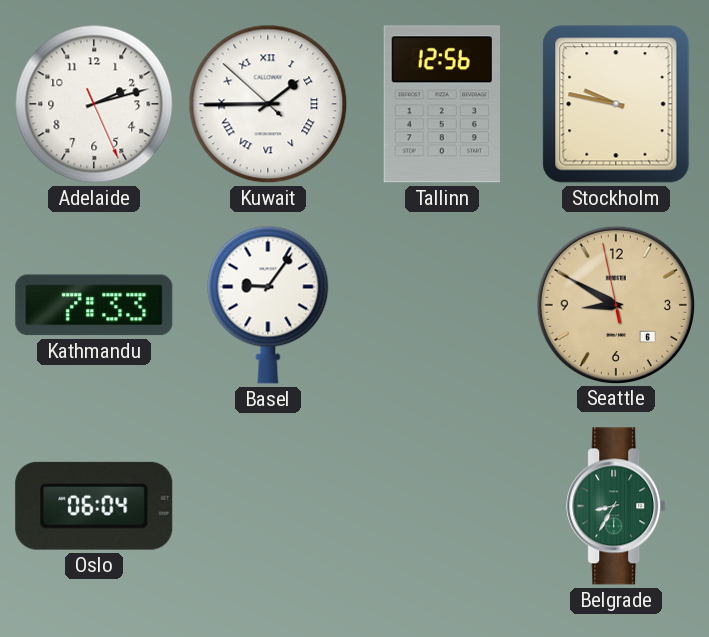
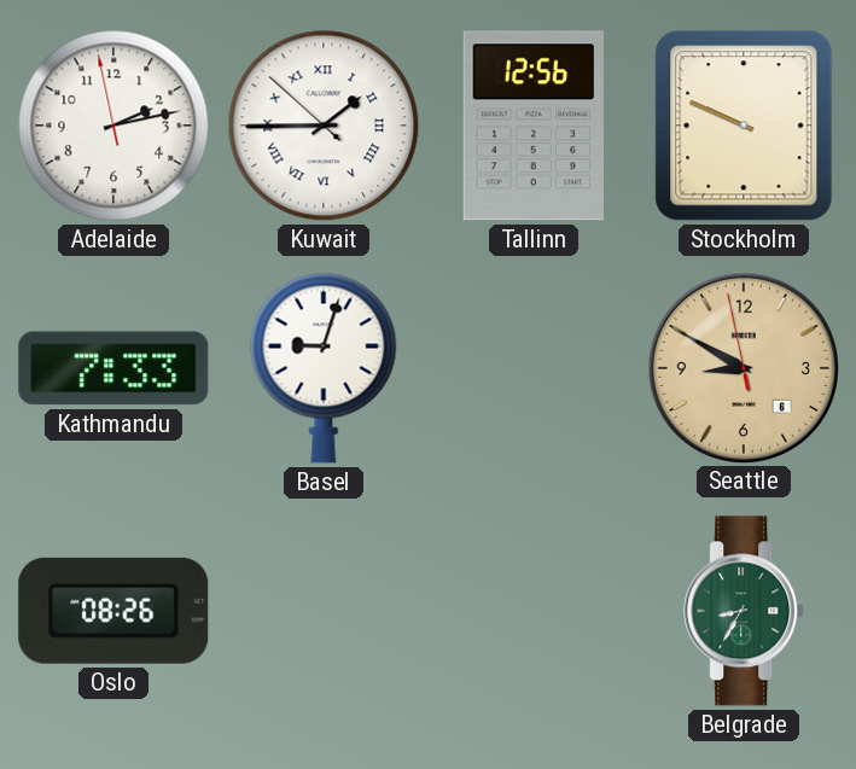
Adelaide: 2:12:26 -> 2:12:58 (113, 126)
Stockholm: 9:47 -> 9:49 (744, 126)
Basel: 9:06 -> 9:03 (324, 368)
Oslo: 06:04 -> 08:26 (113, 611)
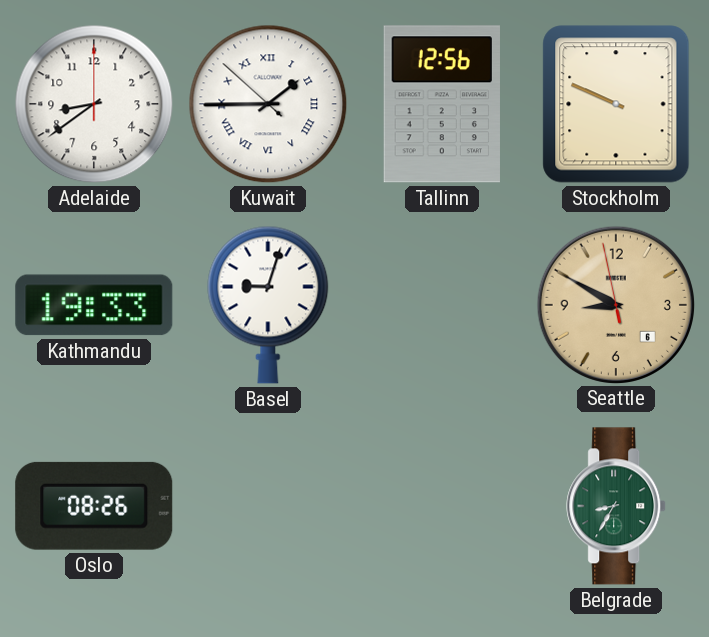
Adelaide: 2:12 -> 8:39 (94, 104)
Kathmandu: 7:33 -> 19:33 (94, 305)
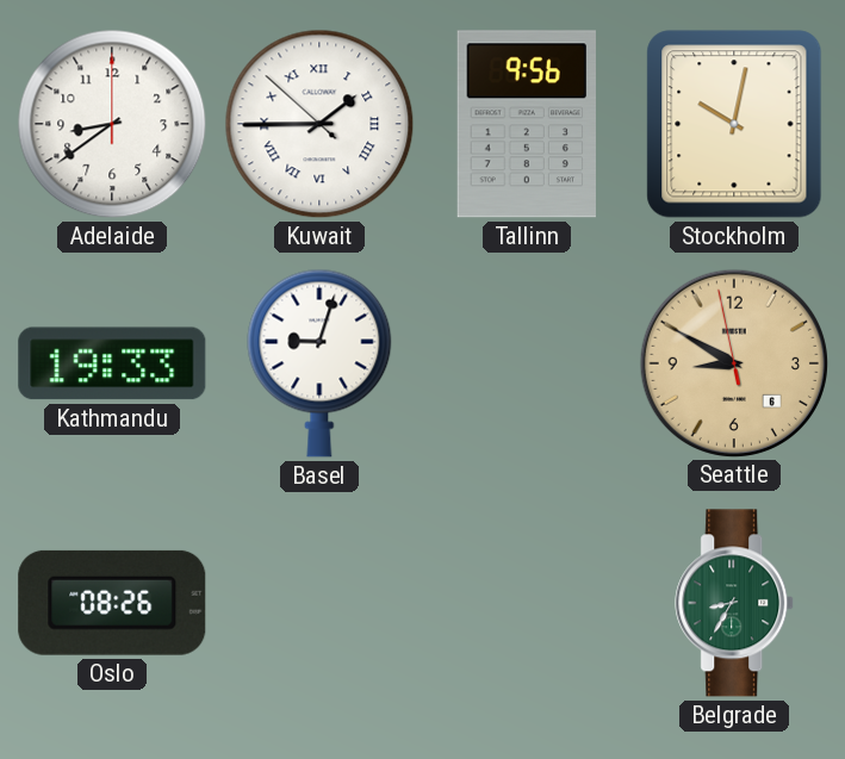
Tallinn: 12:56 -> 9:56 (527, 124)
Stockholm: 9:49 -> 10:02 (734, 124)
